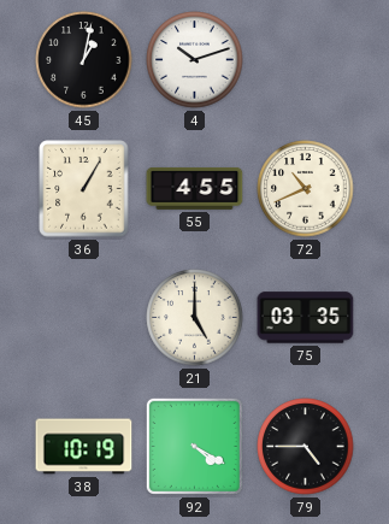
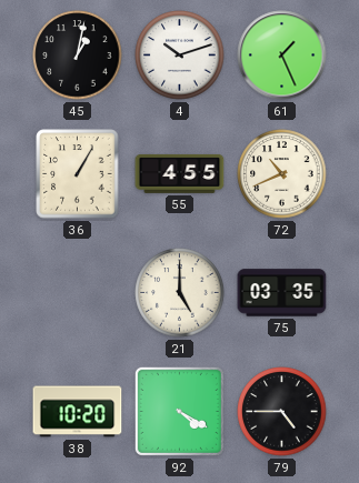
61: none -> 1:26 (282, 56)
38: 10:19 -> 10:20 (78, 412)
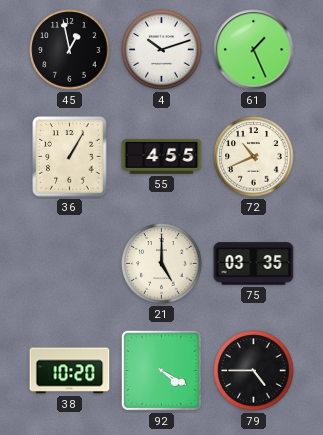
45: 1:02 -> 12:58 (70, 50)
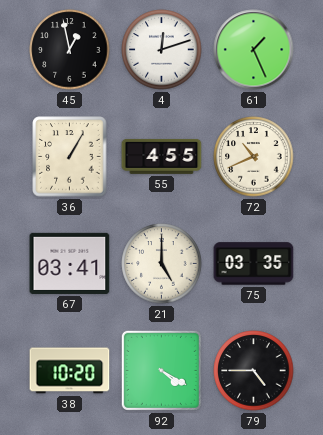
4: 10:12 -> 12:12 (162, 50)
67: none -> 03:41 (70, 263)
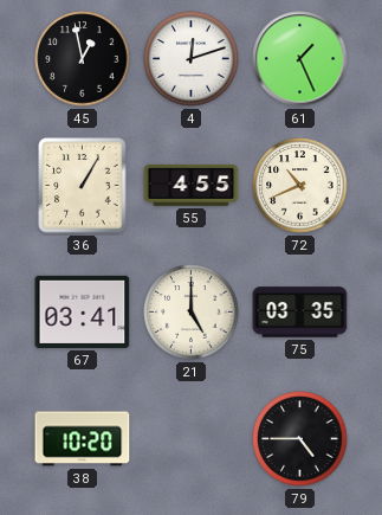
92: 4:20 -> none (161, 370)
